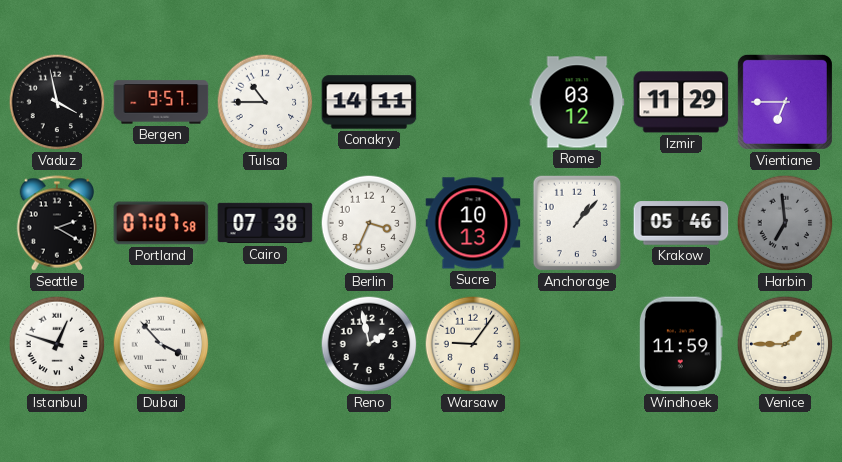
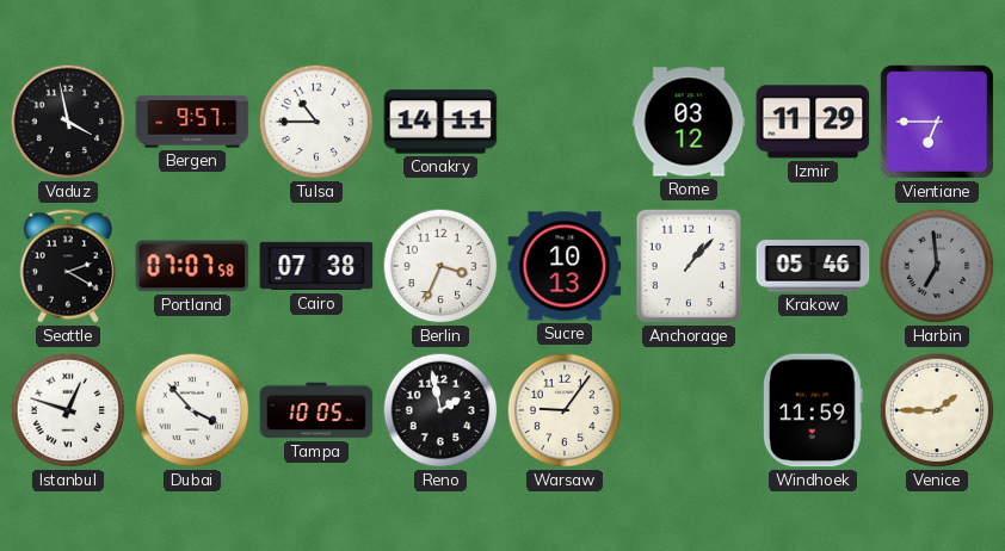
Tampa: none -> 10:05 (316, 410)
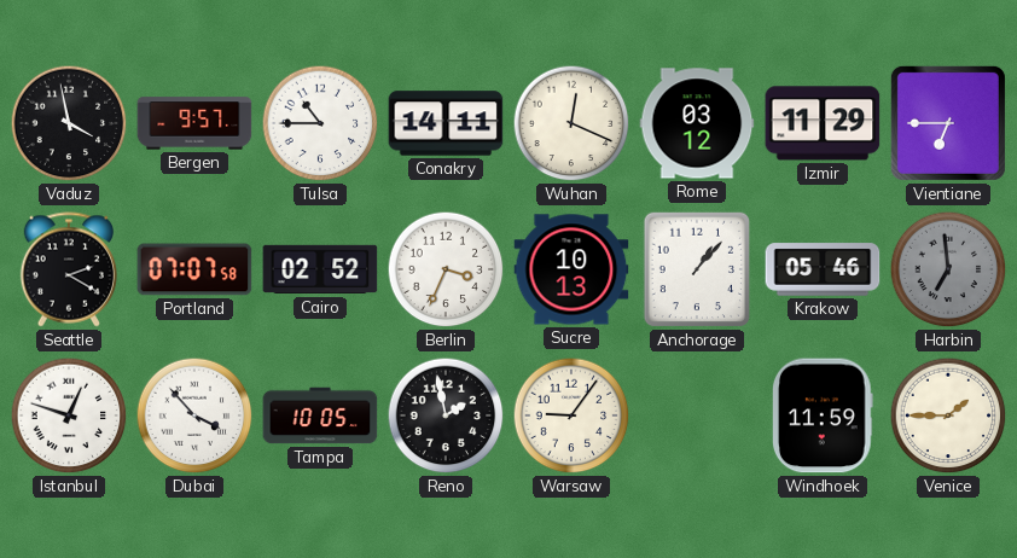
Wuhan: none -> 12:19 (571, 123)
Cairo: 07:38 -> 02:52 (320, 269)
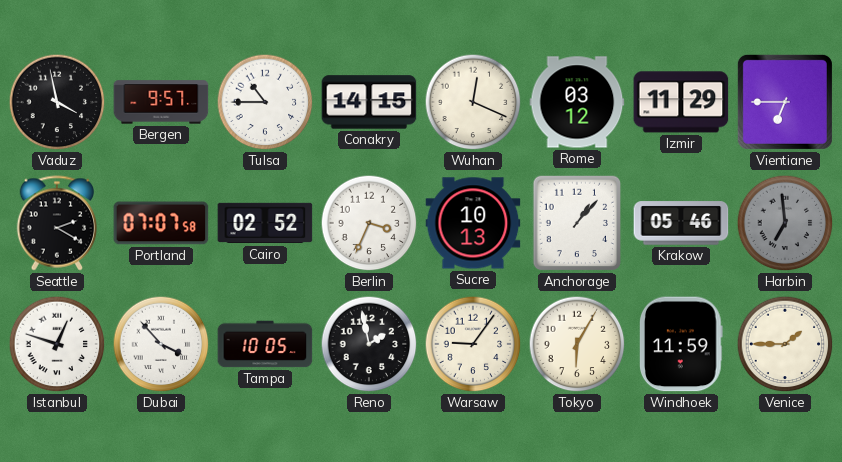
Conakry: 14:11 -> 14:15 (369, 102)
Tokyo: none -> 6:05 (577, 344)
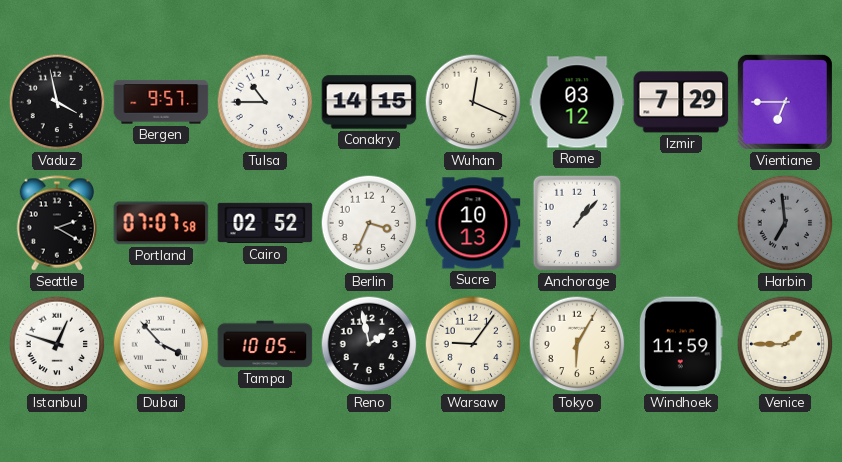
Izmir: 11:29 -> 7:29 (681, 102)
Krakow: 05:46 -> none (681, 223)
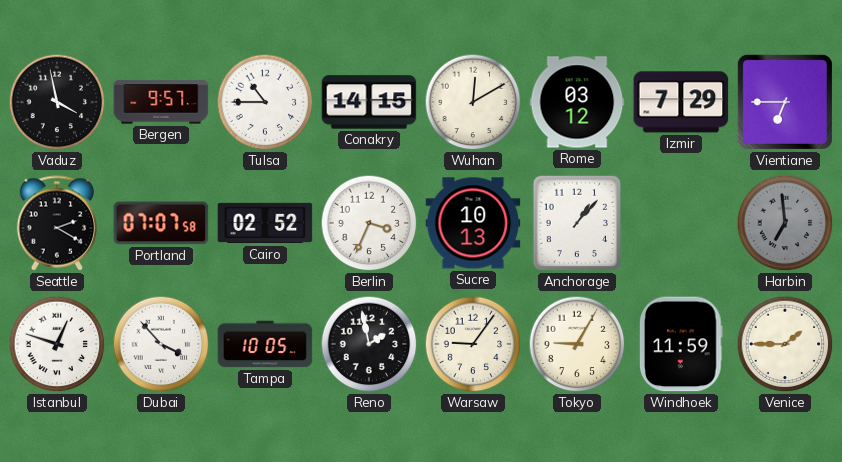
Wuhan: 12:19 -> 12:10 (473, 102)
Tokyo: 6:05 -> 9:05 (577, 344)
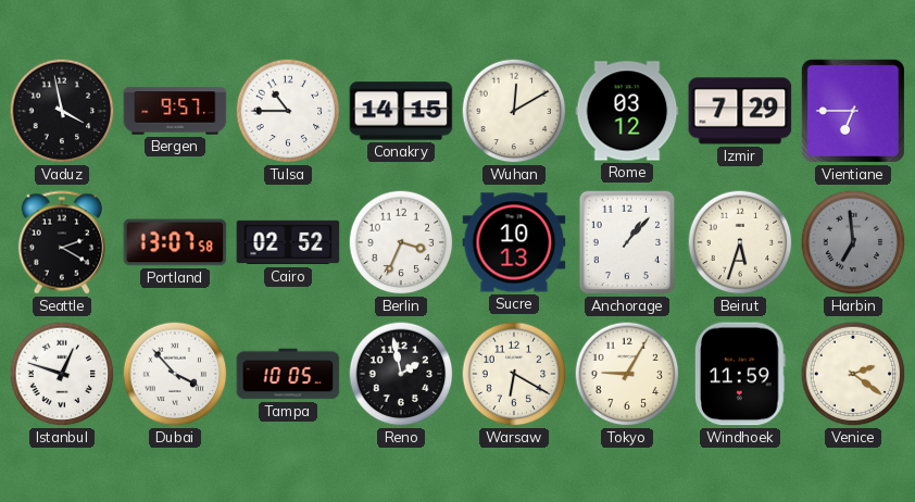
Portland: 07:07 -> 13:07 (175, 242)
Beirut: none -> 5:33 (740, 242)
Warsaw: 9:06 -> 6:20 (514, 374)
Venice: 1:45 -> 2:21 (853, 374)
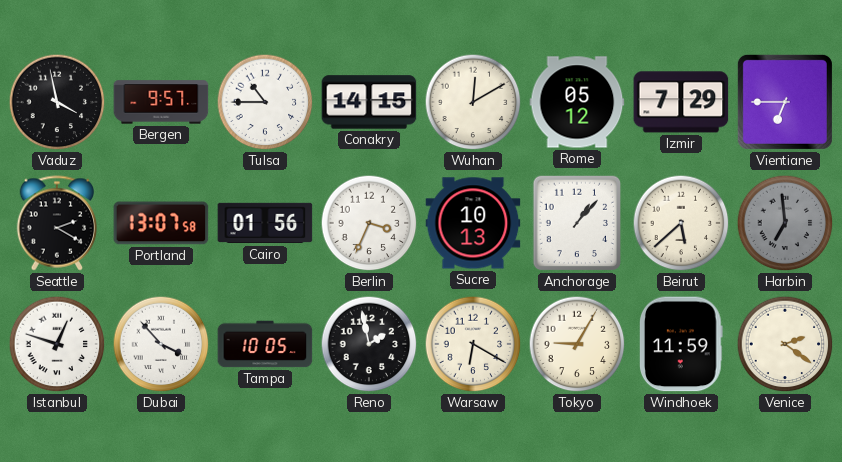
Rome: 03:12 -> 05:12 (577, 102)
Cairo: 02:52 -> 01:56 (265, 223)
Beirut: 5:33 -> 5:38 (681, 223)
